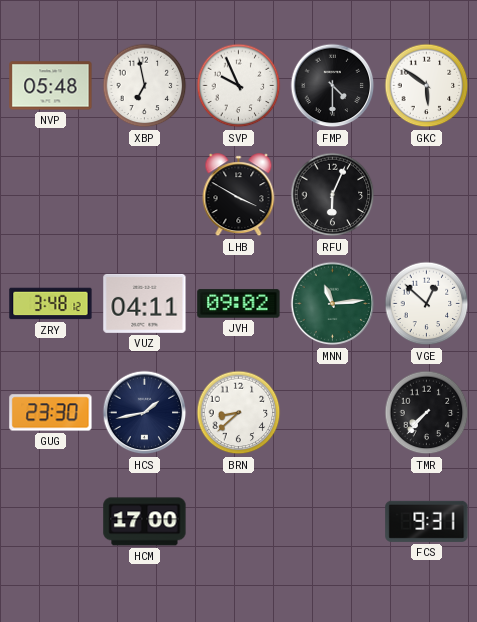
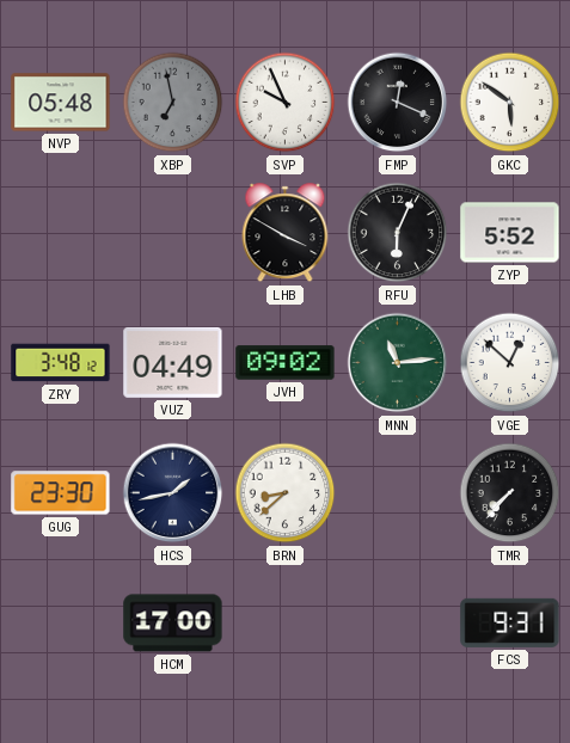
XBP dial: white -> grey (173, 103)
FMP: 4:30 -> 12:19 (398, 103)
ZYP: none -> 5:52 (510, 233)
VUZ: 04:11 -> 04:49 (173, 362)
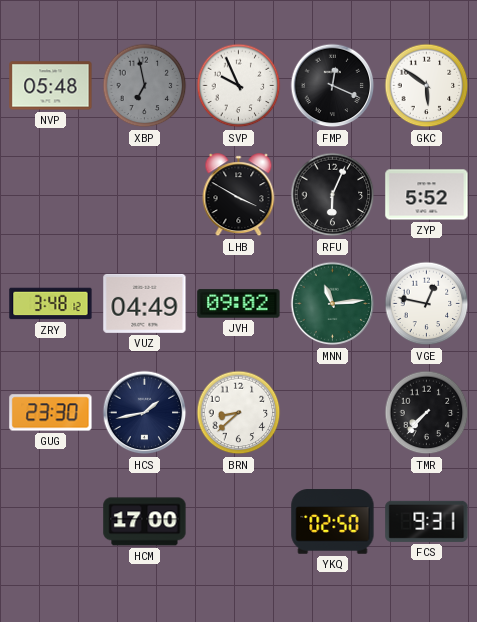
VGE: 12:52 -> 12:47 (427, 304)
YKQ: none -> 02:50 (333, 522)
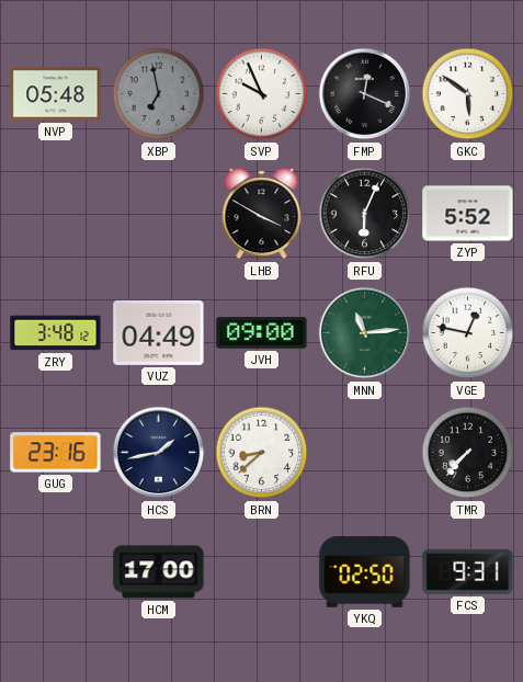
JVH: 09:02 -> 09:00 (262, 333)
GUG: 23:30 -> 23:16 (56, 453)
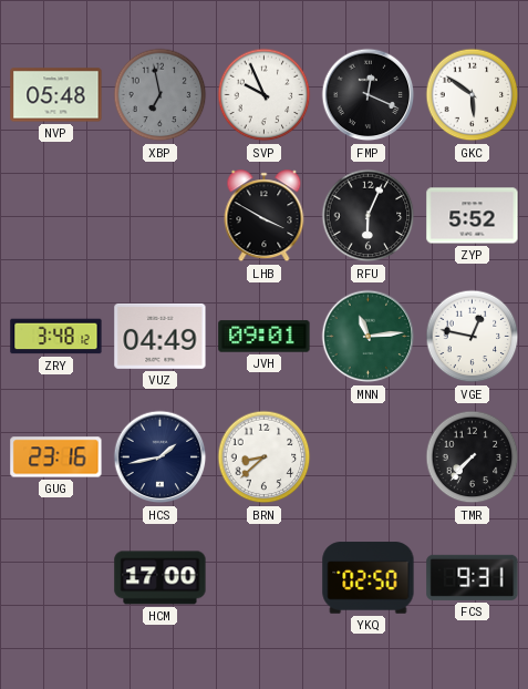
JVH: 09:00 -> 09:01 (265, 337)
